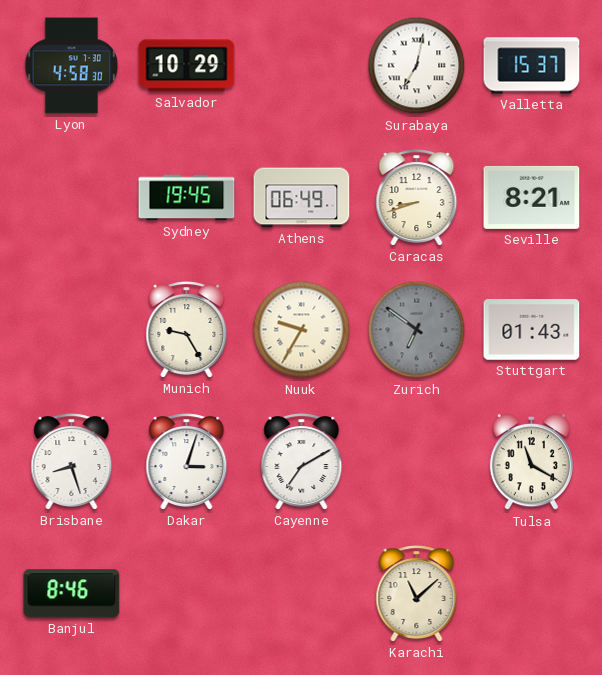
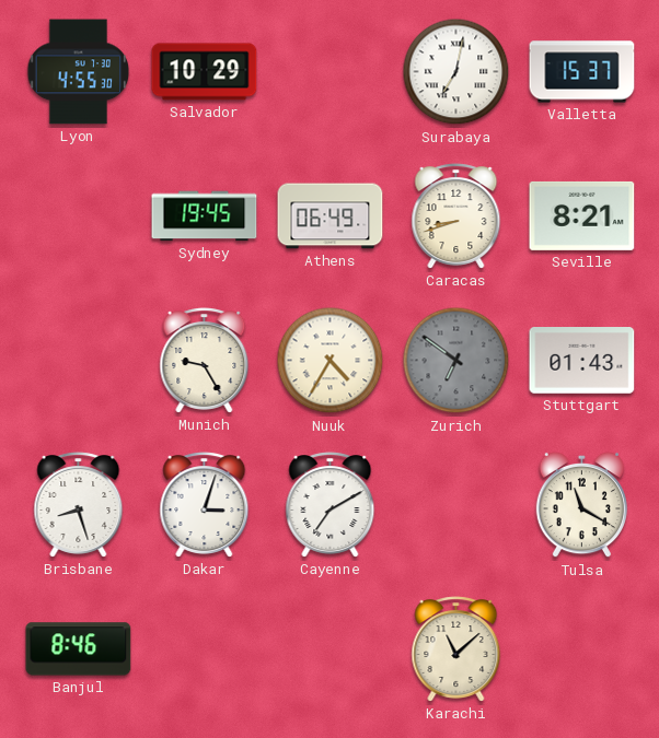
Lyon: 4:58 -> 4:55 (79, 72)
Nuuk: 9:35 -> 4:35 (331, 361)
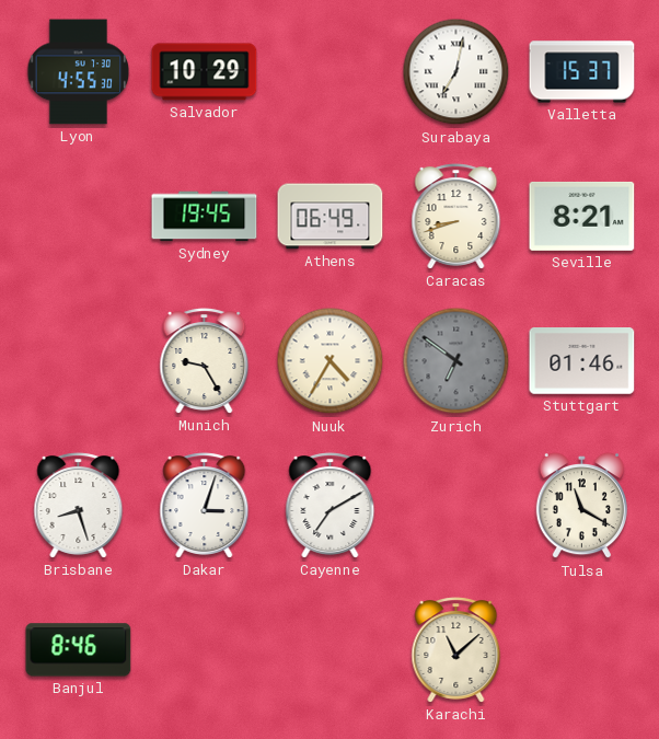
Stuttgart: 01:43 -> 01:46 (582, 361)
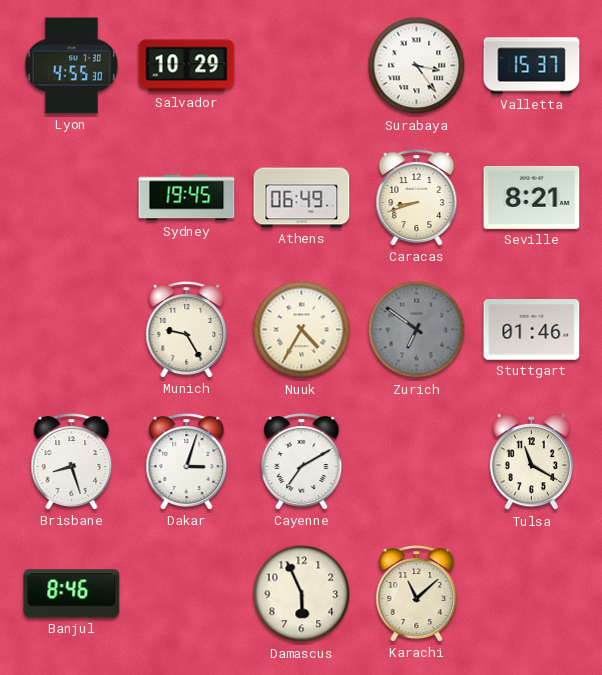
Surabaya: 7:02 -> 3:24 (417, 66)
Damascus: none -> 5:56 (302, 594)
